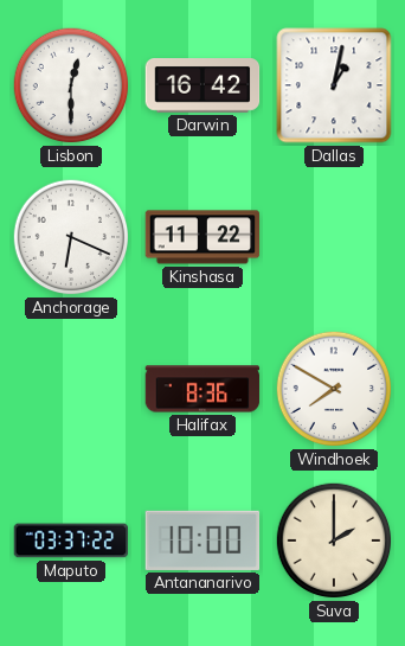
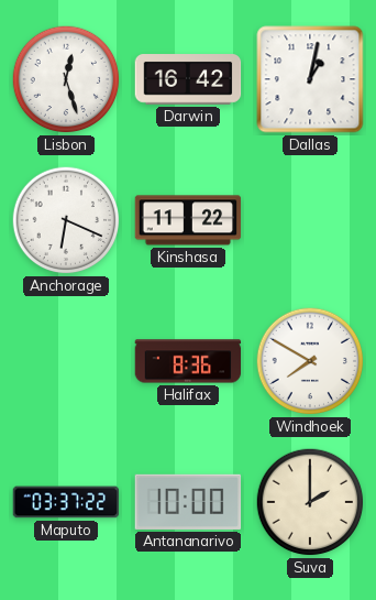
Lisbon: 12:30 -> 12:27 (66, 79)
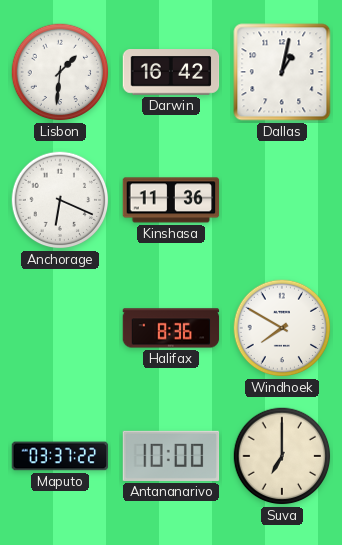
Lisbon: 12:27 -> 1:31 (60, 72)
Kinshasa: 11:22 -> 11:36 (171, 200)
Suva: 2:00 -> 7:00 (282, 456)
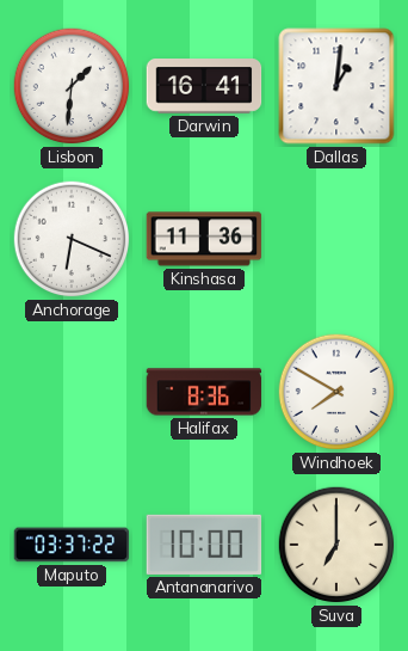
Darwin: 16:42 -> 16:41 (204, 86)
Dallas: 1:02 -> 1:01 (336, 86)
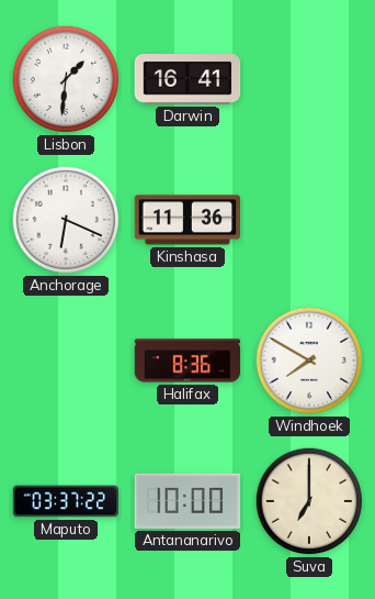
Dallas: 1:01 -> none (336, 86)
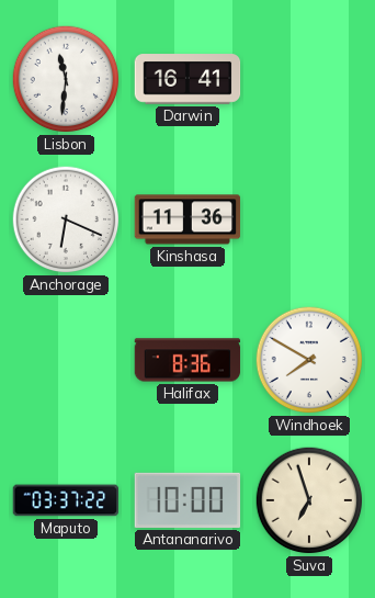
Lisbon: 1:31 -> 11:31 (66, 79)
Suva: 7:00 -> 6:57 (309, 500)
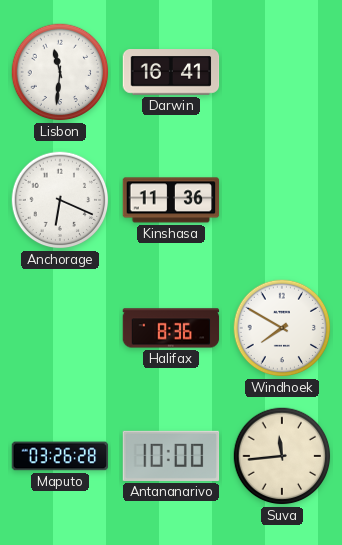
Maputo: 03:37 -> 03:26 (60, 456)
Suva: 6:57 -> 11:44 (282, 456)
